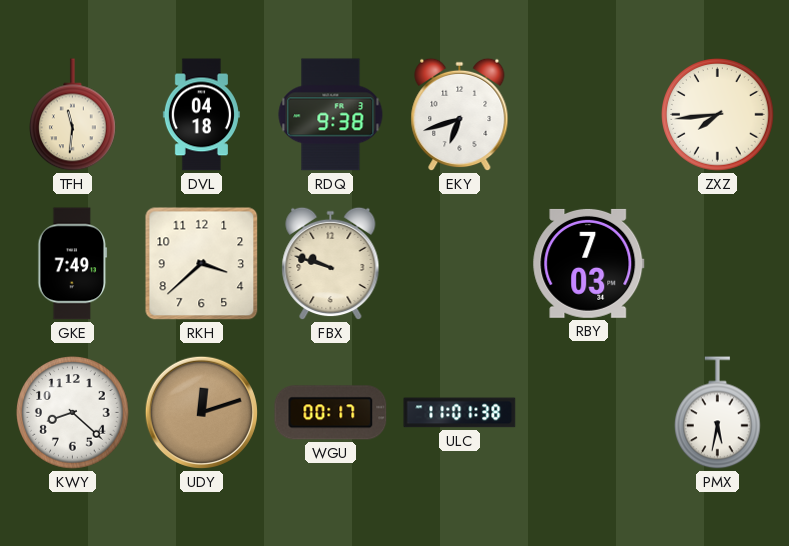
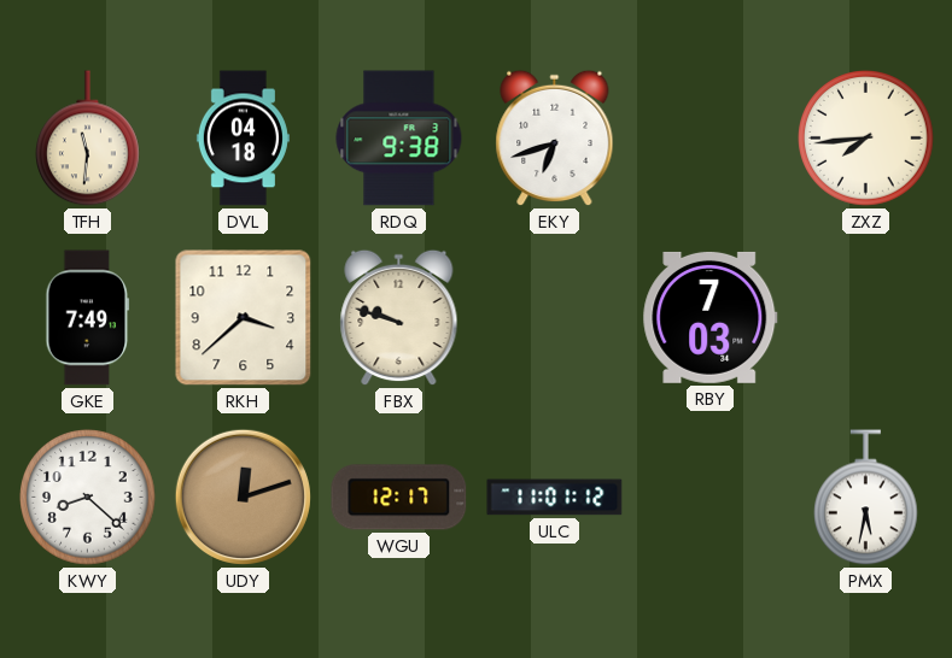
WGU: 00:17 -> 12:17 (399, 498)
ULC: 11:01:38 -> 11:01:12 (555, 498)
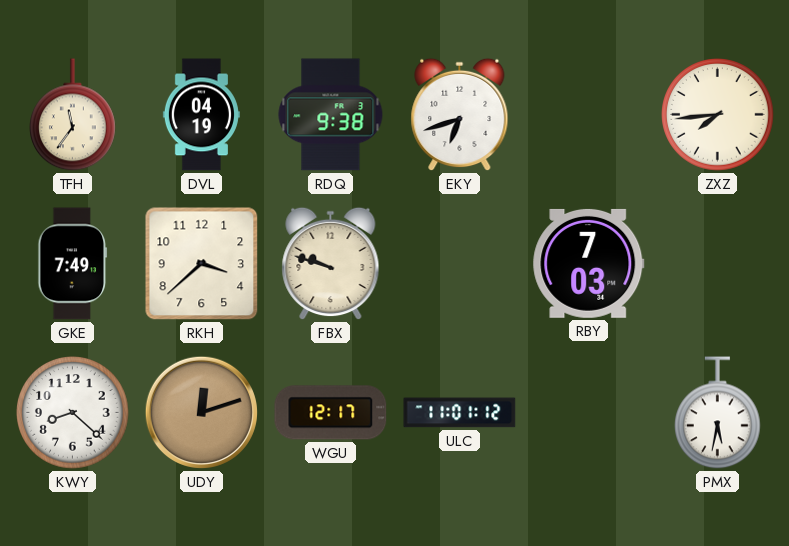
TFH: 11:31 -> 11:36 (73, 115)
DVL: 04:18 -> 04:19 (201, 115)
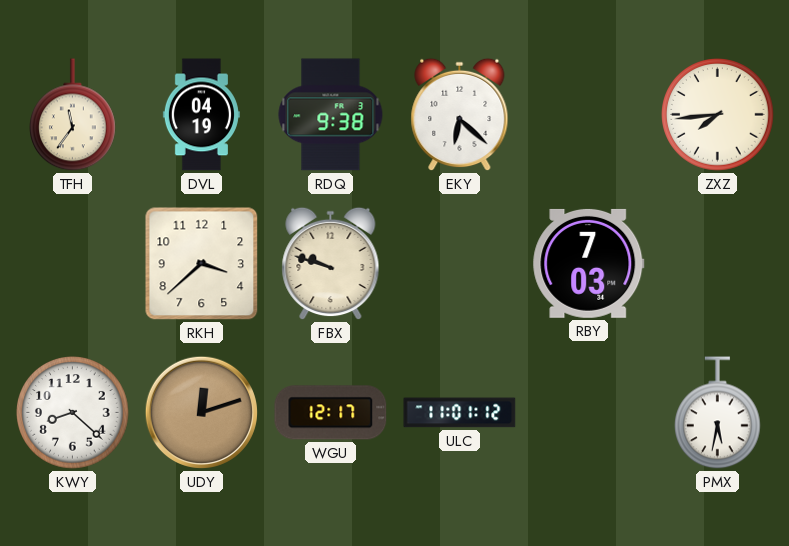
EKY: 6:42 -> 6:22 (460, 115)
GKE: 7:49 -> none (73, 264)
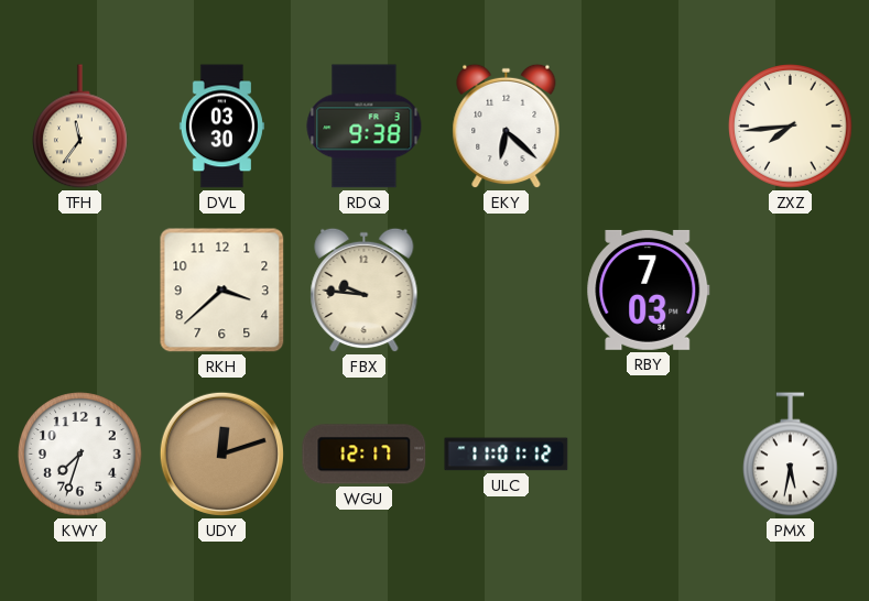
DVL: 04:19 -> 03:30 (221, 127)
FBX: 9:48 -> 9:46 (365, 291)
KWY: 8:22 -> 7:33 (80, 455)
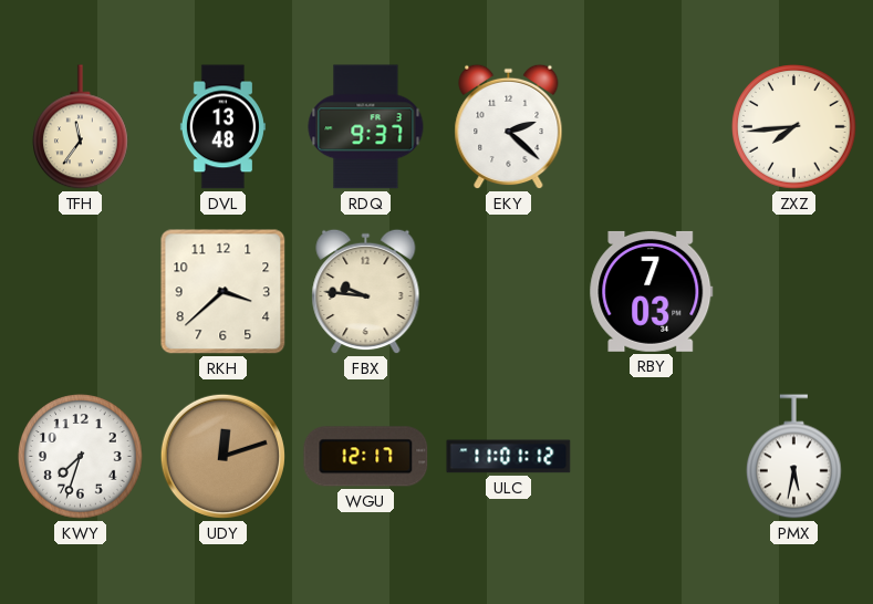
DVL: 03:30 -> 13:48 (222, 127)
RDQ: 9:38 -> 9:37 (366, 127)
EKY: 6:22 -> 2:22 (509, 127)
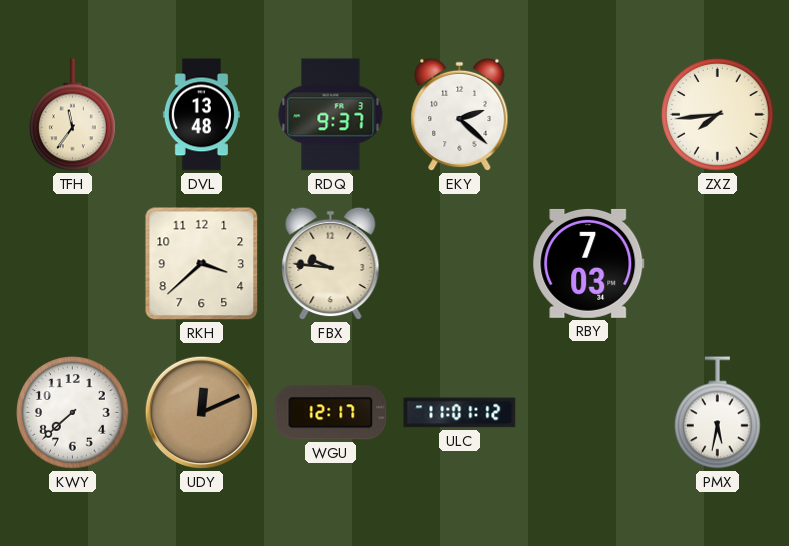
KWY: 7:33 -> 7:38 (73, 413)
UDY: 12:12 -> 12:11 (201, 412)
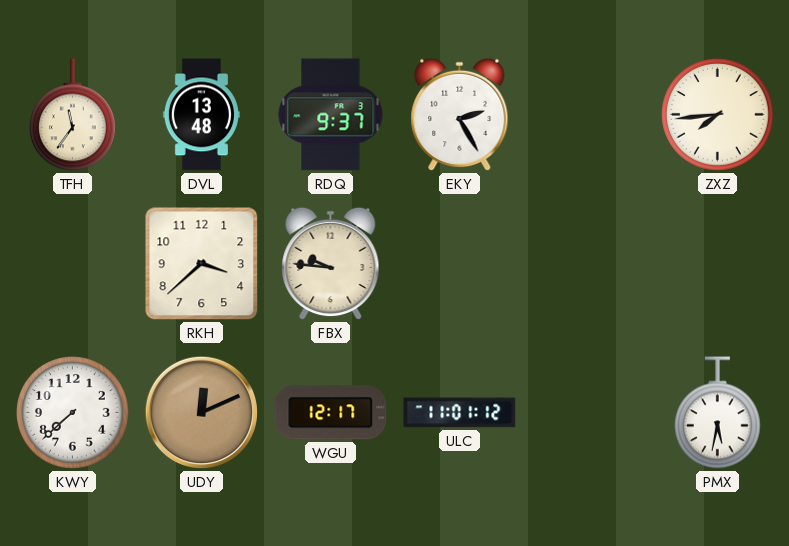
EKY: 2:22 -> 2:25 (460, 115)
RBY: 7:03 -> none (589, 263)
